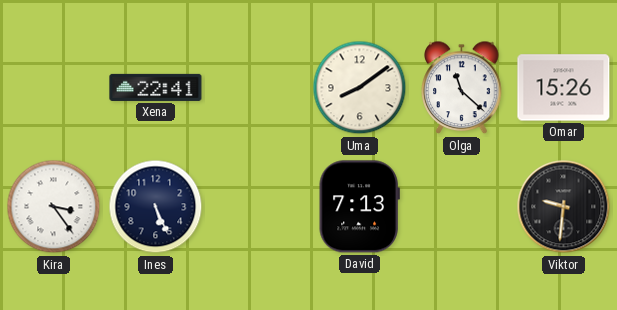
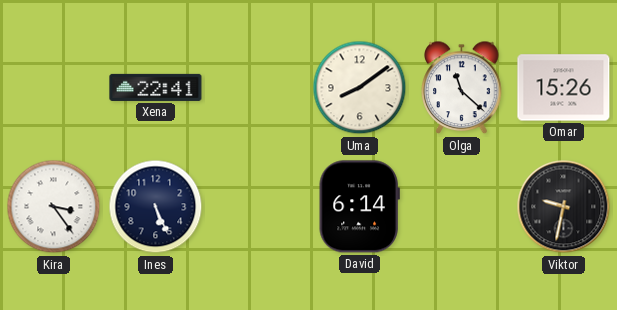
David: 7:13 -> 6:14 (359, 207)
Viktor: 9:31 -> 9:32 (564, 207)
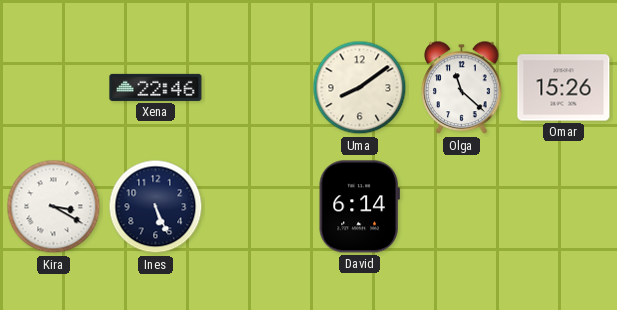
Xena: 22:41 -> 22:46 (156, 87)
Kira: 3:24 -> 3:20 (54, 207)
Viktor: 9:32 -> none (564, 207)
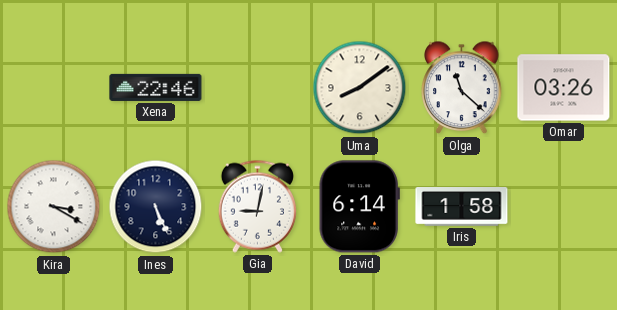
Omar: 15:26 -> 03:26 (564, 88)
Gia: none -> 9:02 (257, 206)
Iris: none -> 1:58 (462, 207)
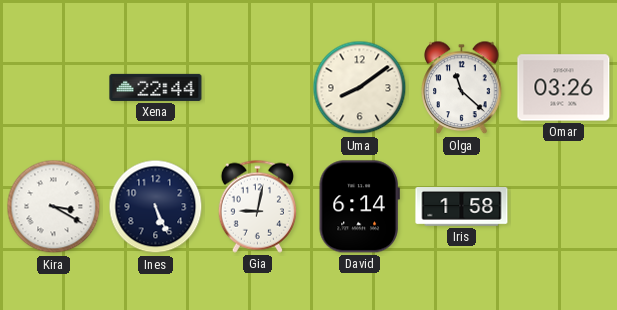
Xena: 22:46 -> 22:44 (156, 87)
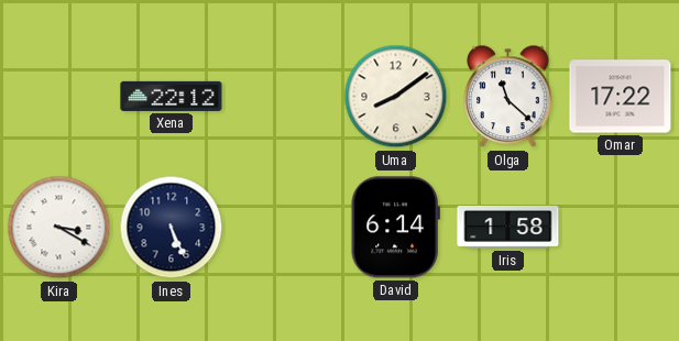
Xena: 22:44 -> 22:12 (172, 96)
Omar: 03:26 -> 17:22 (621, 97)
Gia: 9:02 -> none (257, 206)
